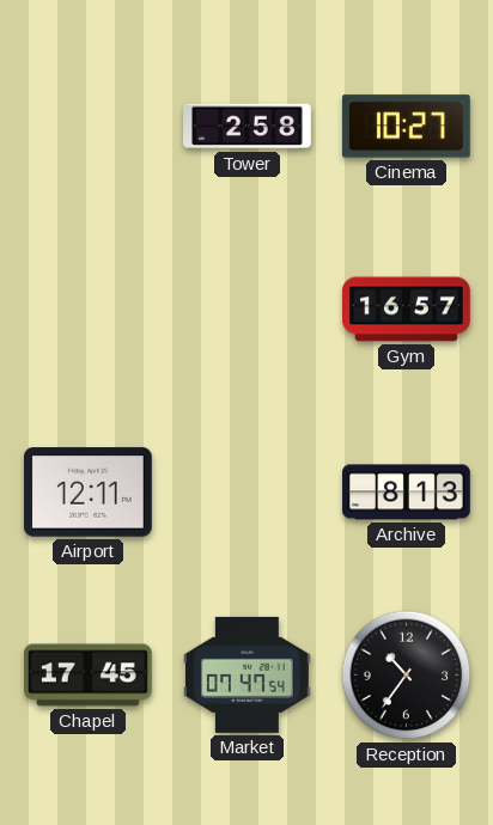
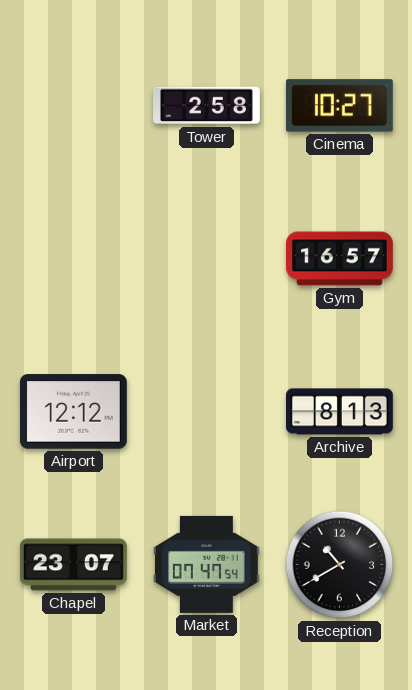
Airport: 12:11 -> 12:12 (73, 412)
Chapel: 17:45 -> 23:07 (74, 565)
Reception: 10:36 -> 10:40 (340, 565)
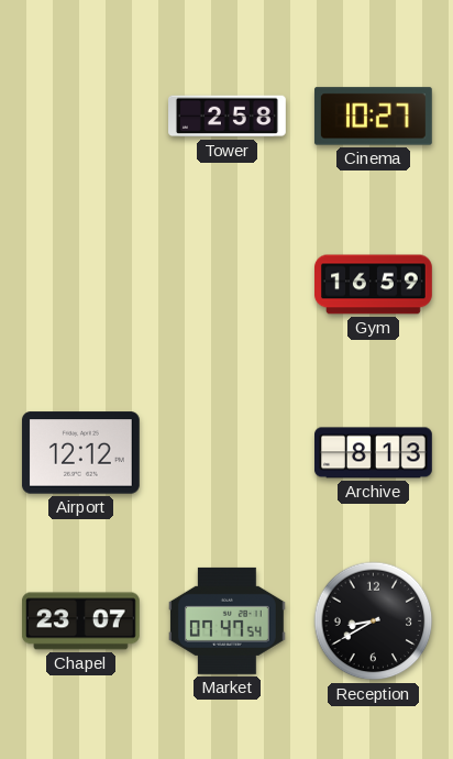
Gym: 16:57 -> 16:59 (374, 285)
Reception: 10:40 -> 8:40 (374, 621)
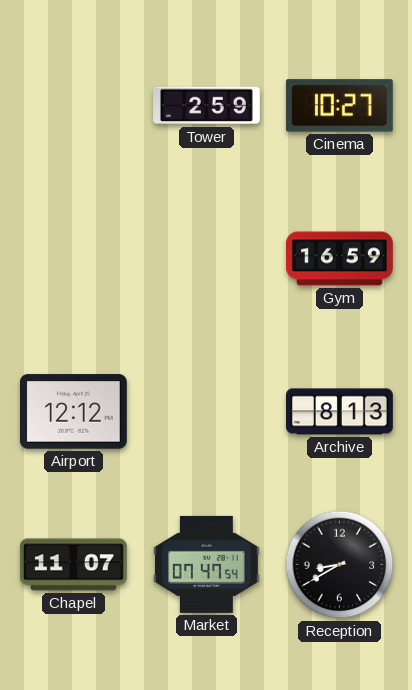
Tower: 2:58 -> 2:59 (207, 106)
Chapel: 23:07 -> 11:07 (74, 565)
